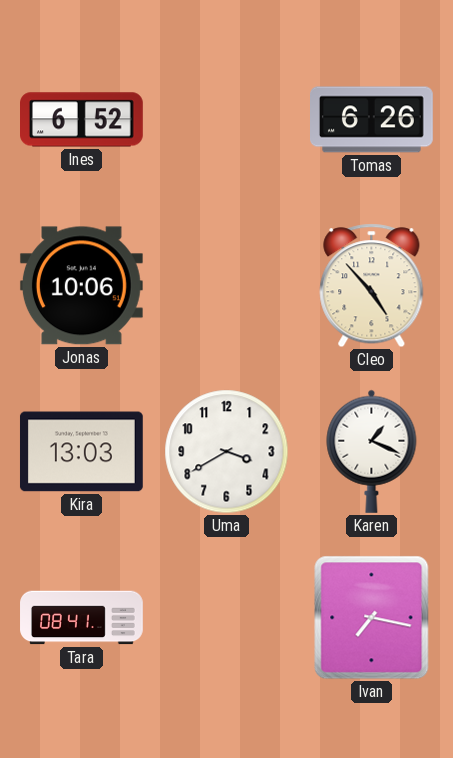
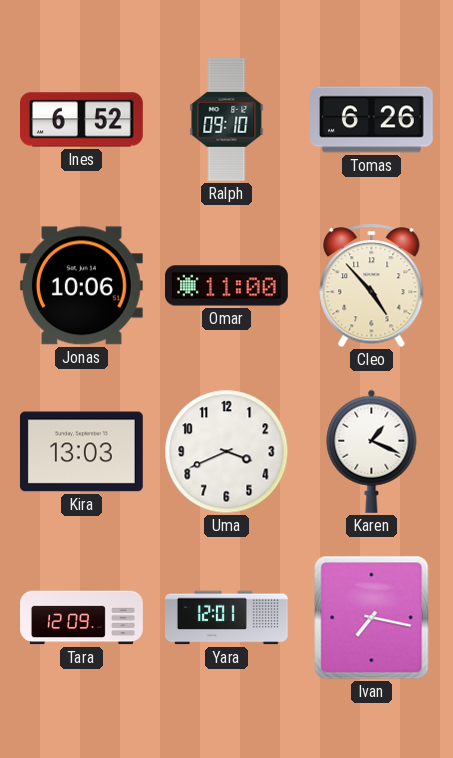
Ralph: none -> 09:10 (227, 119)
Omar: none -> 11:00 (227, 286)
Uma: 3:40 -> 3:41 (227, 452)
Tara: 08:41 -> 12:09 (82, 618)
Yara: none -> 12:01 (227, 618)
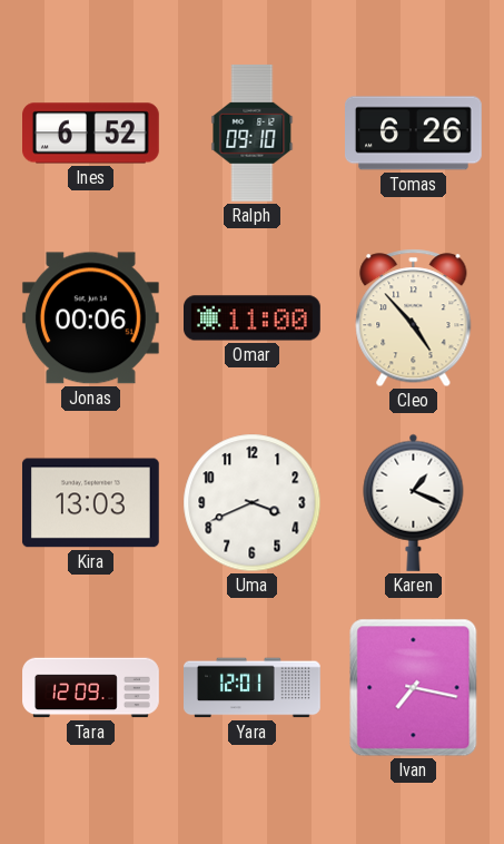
Jonas: 10:06 -> 00:06 (90, 318)
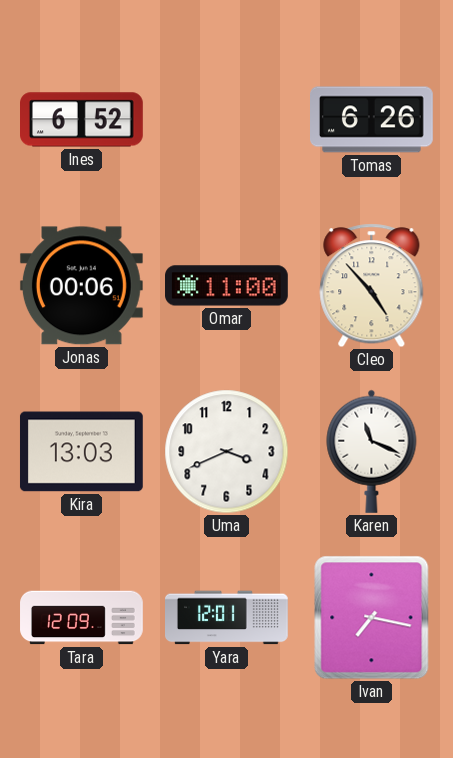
Ralph: 09:10 -> none (253, 133)
Karen: 1:19 -> 11:19 (372, 451)
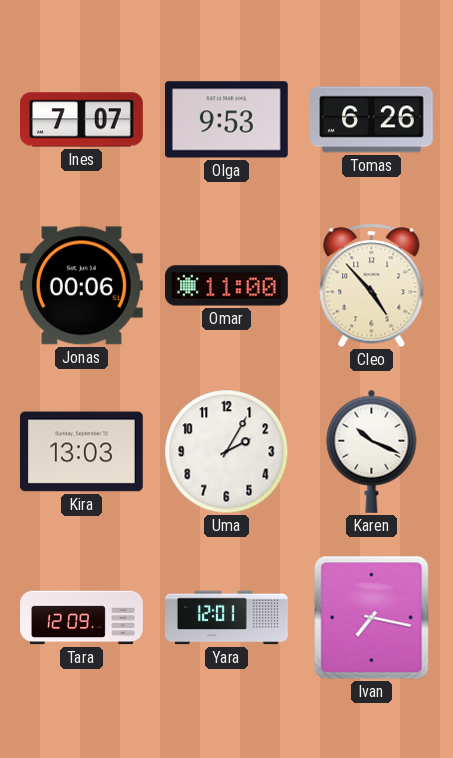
Ines: 6:52 -> 7:07 (82, 120)
Olga: none -> 9:53 (226, 120)
Uma: 3:41 -> 2:05 (227, 452)
Karen: 11:19 -> 10:19 (372, 451)
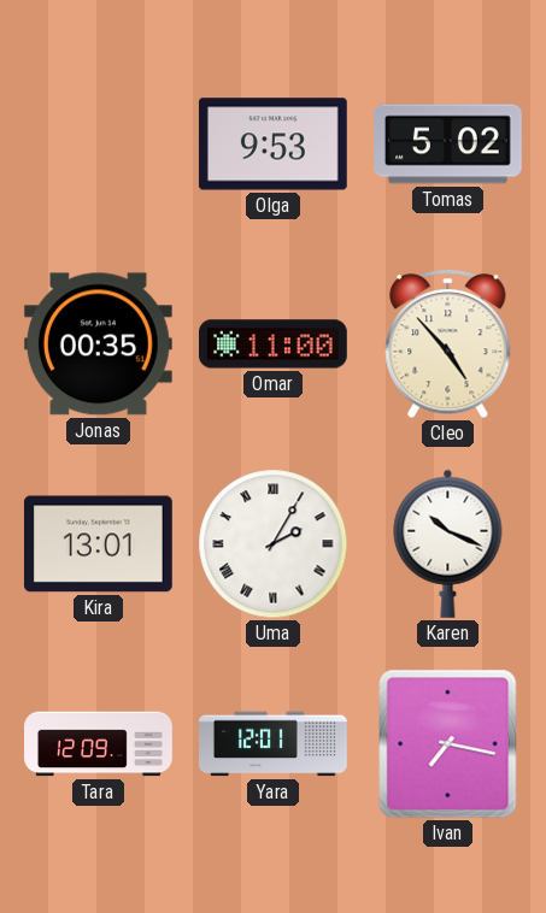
Ines: 7:07 -> none (82, 120)
Tomas: 6:26 -> 5:02 (448, 145)
Jonas: 00:06 -> 00:35 (98, 344)
Kira: 13:03 -> 13:01 (98, 544)
Uma numerals: Arabic -> Roman (274, 544)
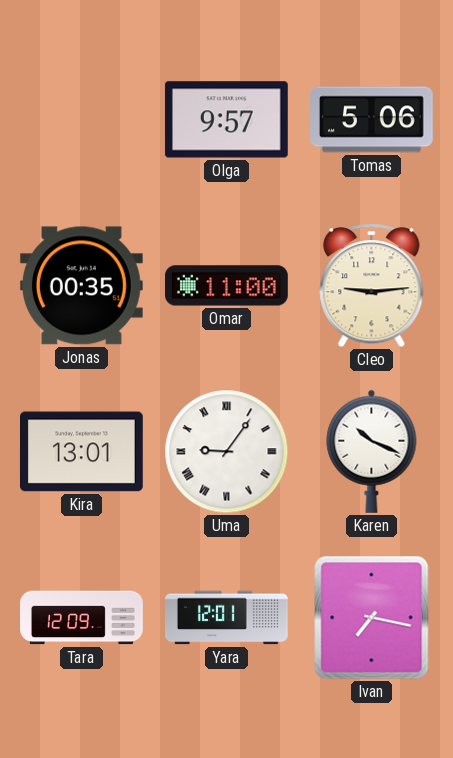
Olga: 9:53 -> 9:57 (226, 120)
Tomas: 5:02 -> 5:06 (372, 120)
Cleo: 4:53 -> 9:14 (372, 286)
Uma: 2:05 -> 9:06 (227, 452)
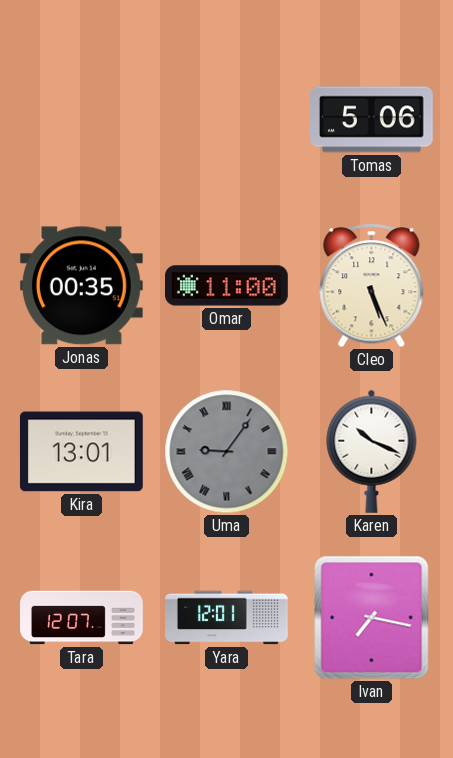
Olga: 9:57 -> none (226, 120)
Cleo: 9:14 -> 5:26 (372, 286)
Uma dial: white -> grey (227, 452)
Tara: 12:09 -> 12:07 (82, 618)
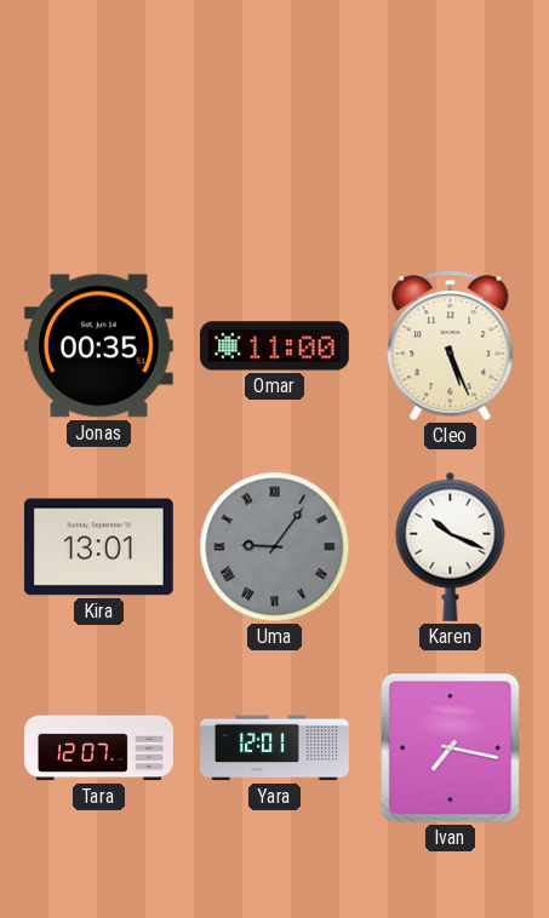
Tomas: 5:06 -> none (372, 120)
